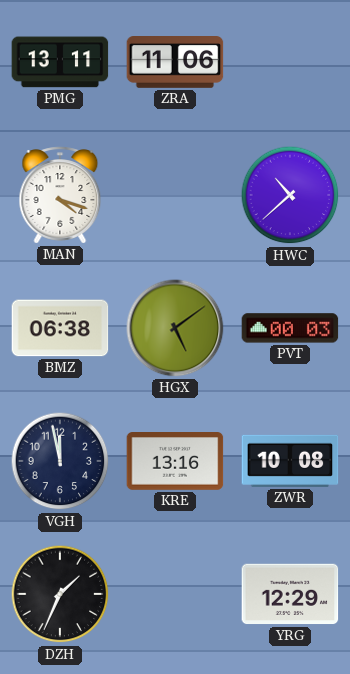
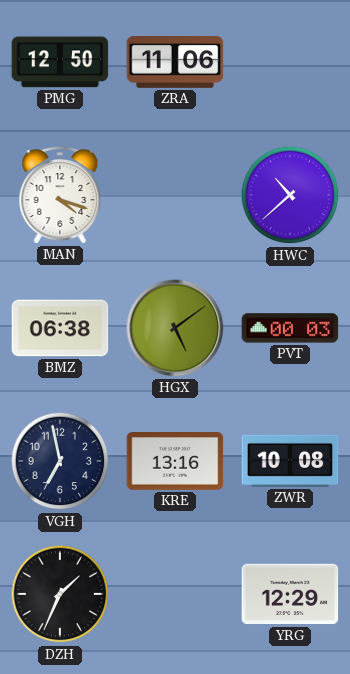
PMG: 13:11 -> 12:50 (60, 62)
VGH: 11:58 -> 6:58 (60, 461)
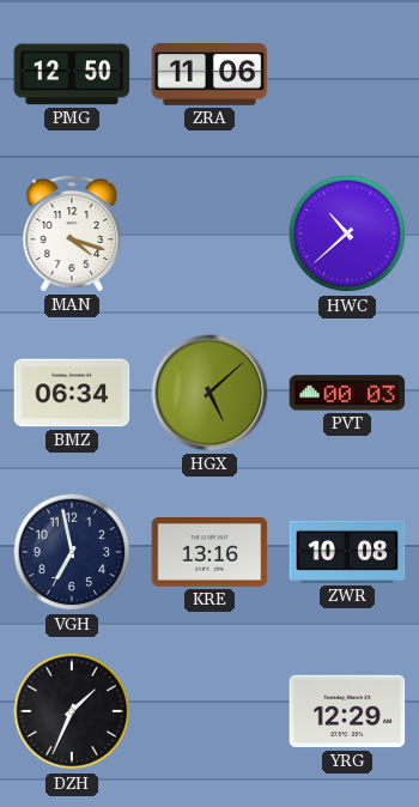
BMZ: 06:38 -> 06:34 (72, 393)
HGX: 5:09 -> 5:08 (209, 393)
